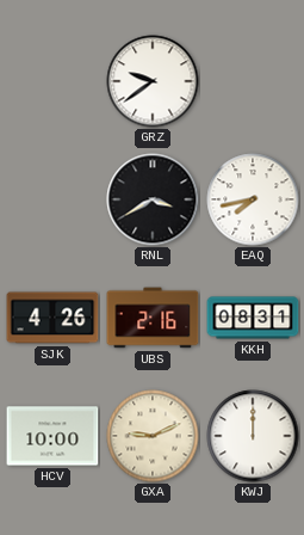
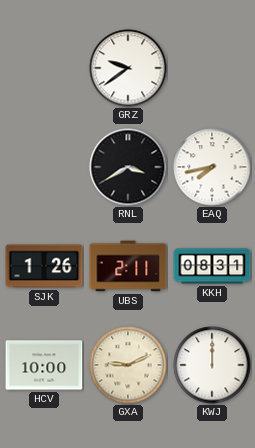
SJK: 4:26 -> 1:26 (44, 266)
UBS: 2:16 -> 2:11 (128, 266)
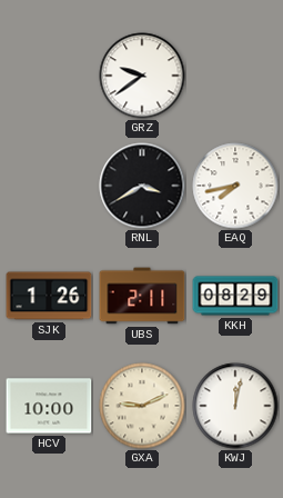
KKH: 08:31 -> 08:29 (235, 296)
KWJ: 12:00 -> 12:02 (235, 406)
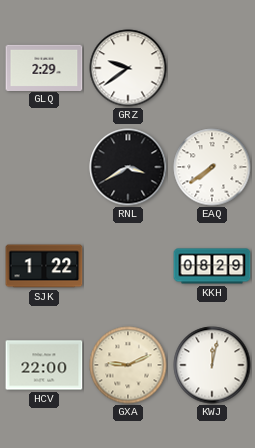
GLQ: none -> 2:29 (44, 67)
EAQ: 7:43 -> 7:39 (212, 167)
SJK: 1:26 -> 1:22 (44, 266)
UBS: 2:11 -> none (142, 296)
HCV: 10:00 -> 22:00 (44, 365)
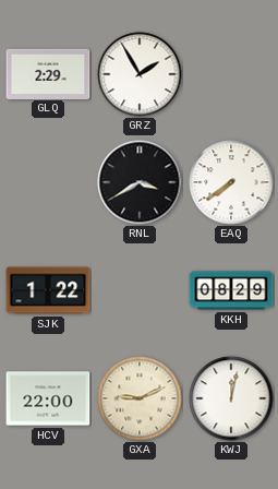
GRZ: 9:39 -> 1:55 (140, 74)
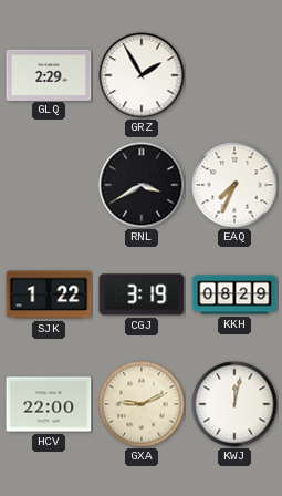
EAQ: 7:39 -> 7:34 (234, 185)
CGJ: none -> 3:19 (142, 294)
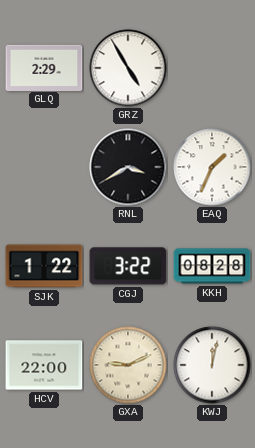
GRZ: 1:55 -> 4:55 (128, 68)
EAQ: 7:34 -> 1:34 (212, 167)
CGJ: 3:19 -> 3:22 (128, 266)
KKH: 08:29 -> 08:28 (212, 266)
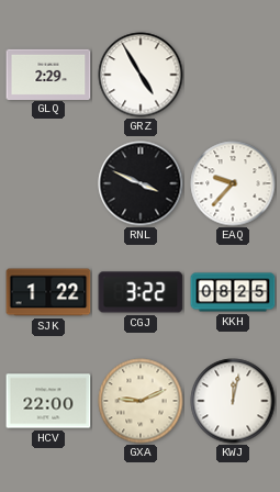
RNL: 3:40 -> 3:49 (141, 183)
EAQ: 1:34 -> 9:37 (233, 183)
KKH: 08:28 -> 08:25 (233, 292)
